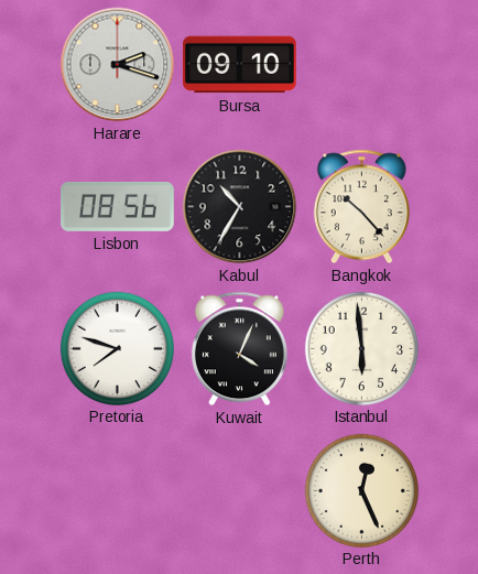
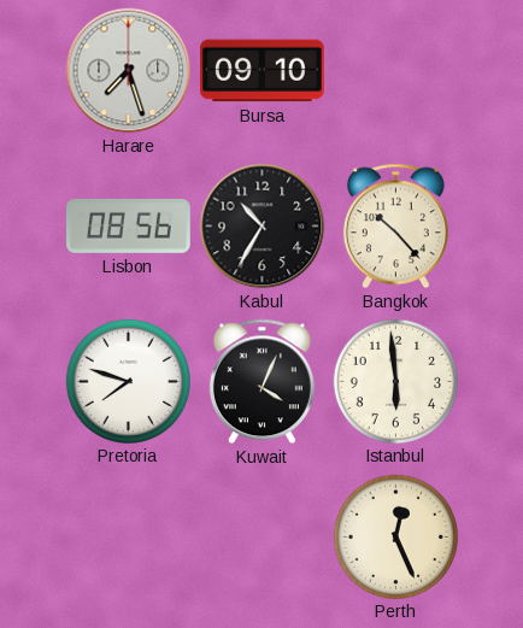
Harare: 2:18 -> 7:27 (129, 71)
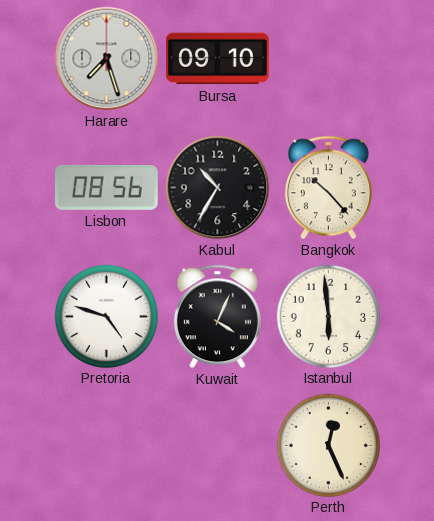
Pretoria: 7:48 -> 4:48 (106, 316)
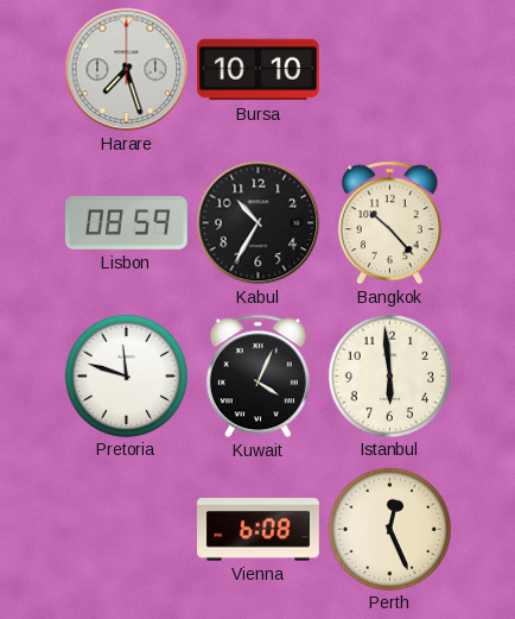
Bursa: 09:10 -> 10:10 (257, 70)
Lisbon: 08:56 -> 08:59 (127, 223)
Pretoria: 4:48 -> 11:48 (126, 375)
Vienna: none -> 6:08 (259, 530)
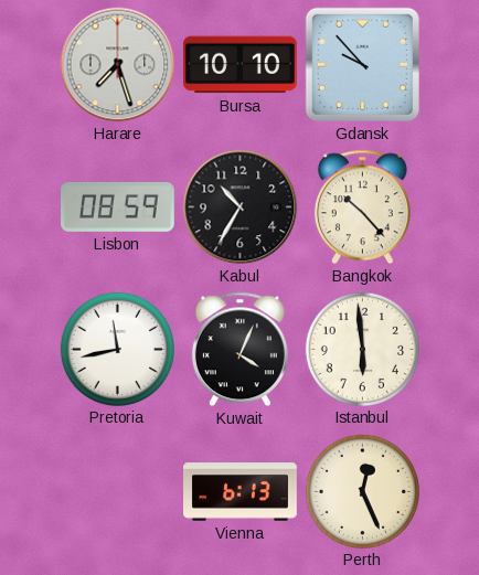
Gdansk: none -> 9:53 (362, 64)
Pretoria: 11:48 -> 11:43 (117, 349)
Vienna: 6:08 -> 6:13 (241, 492)
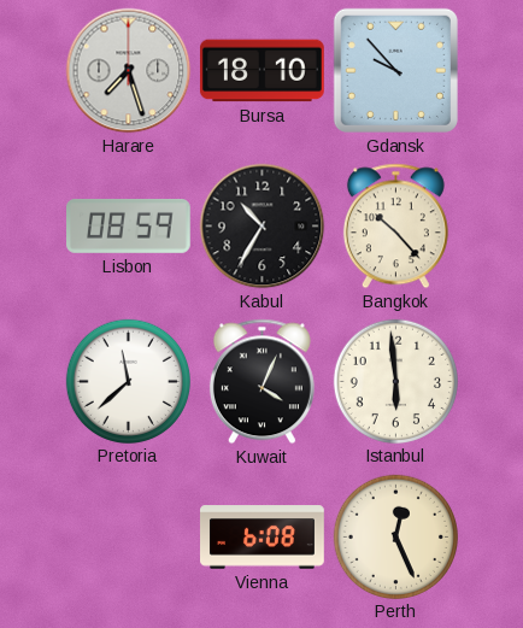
Bursa: 10:10 -> 18:10 (261, 71)
Pretoria: 11:43 -> 11:38 (128, 381)
Vienna: 6:13 -> 6:08 (263, 538)
